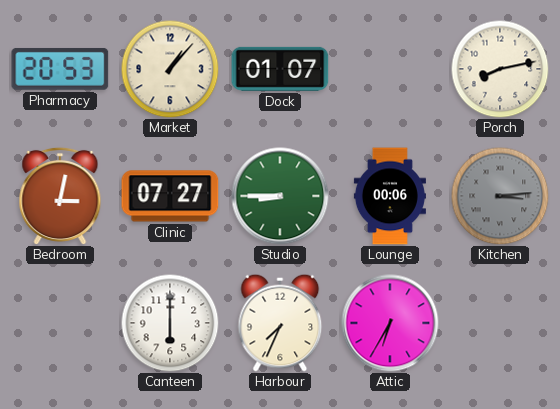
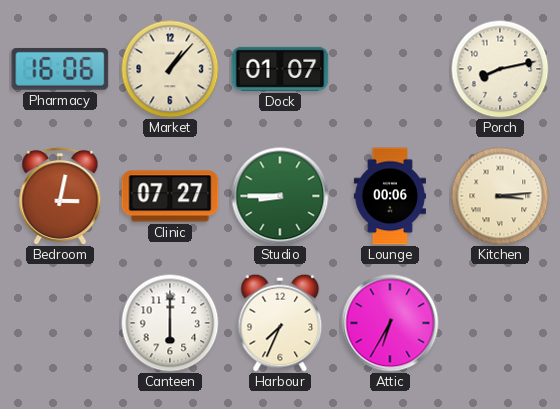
Pharmacy: 20:53 -> 16:06 (60, 69)
Kitchen dial: grey -> cream (500, 196)
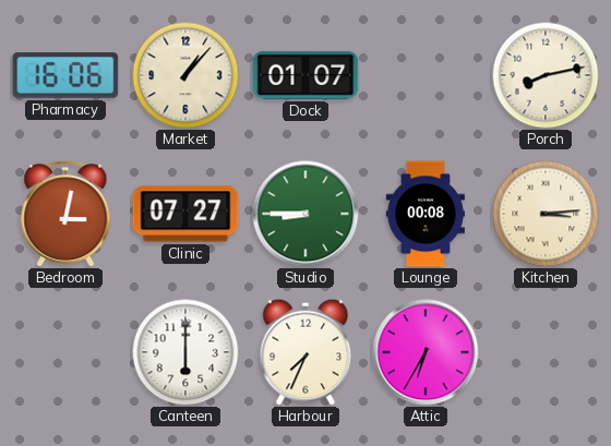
Lounge: 00:06 -> 00:08 (426, 214)
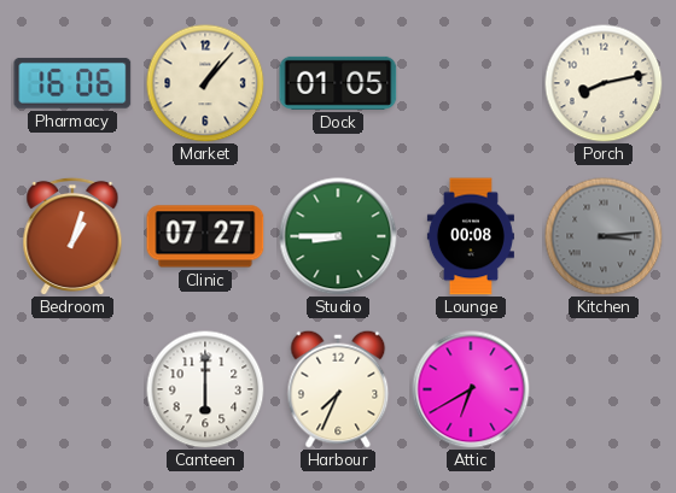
Dock: 01:07 -> 01:05 (338, 83)
Bedroom: 3:02 -> 1:03 (72, 235)
Kitchen dial: cream -> grey (604, 236)
Attic: 6:35 -> 6:40 (471, 389)
